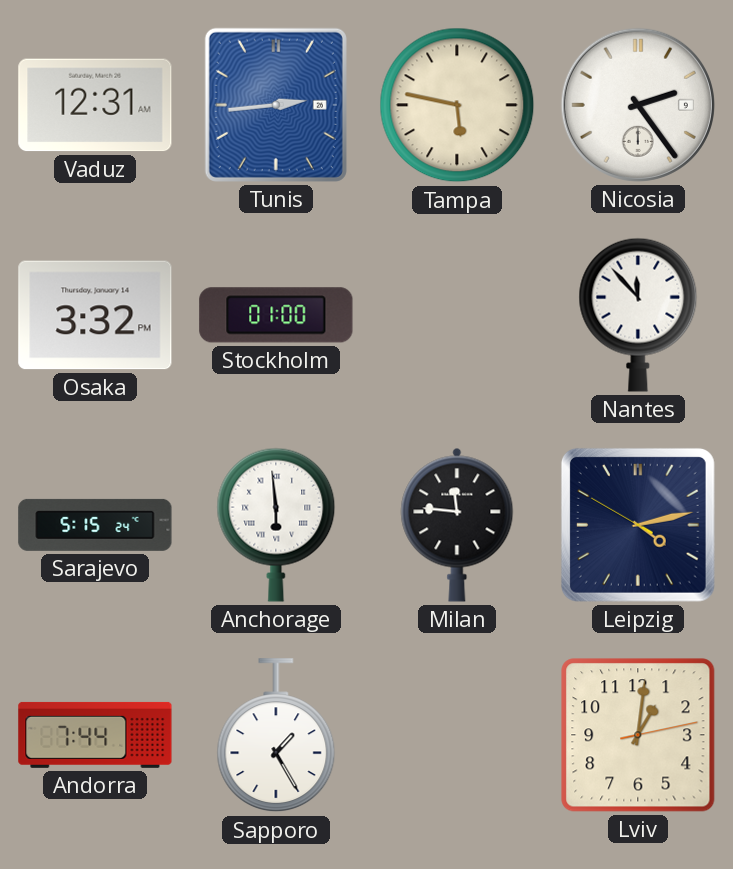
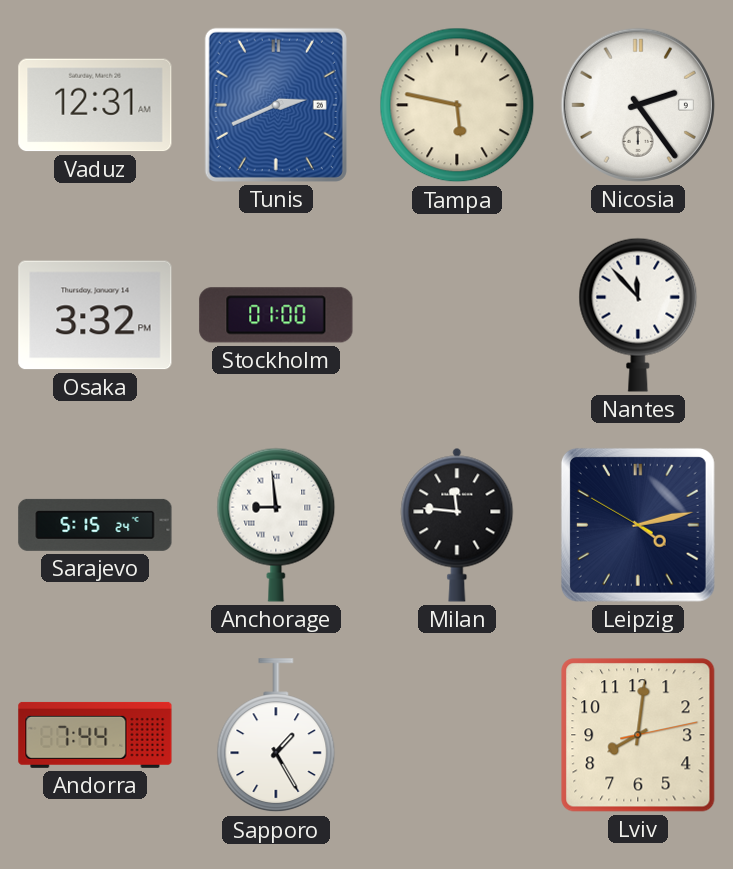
Tunis: 2:44 -> 2:41 (276, 105)
Anchorage: 5:59 -> 8:59 (276, 525)
Lviv: 1:01 -> 8:01 (638, 735)
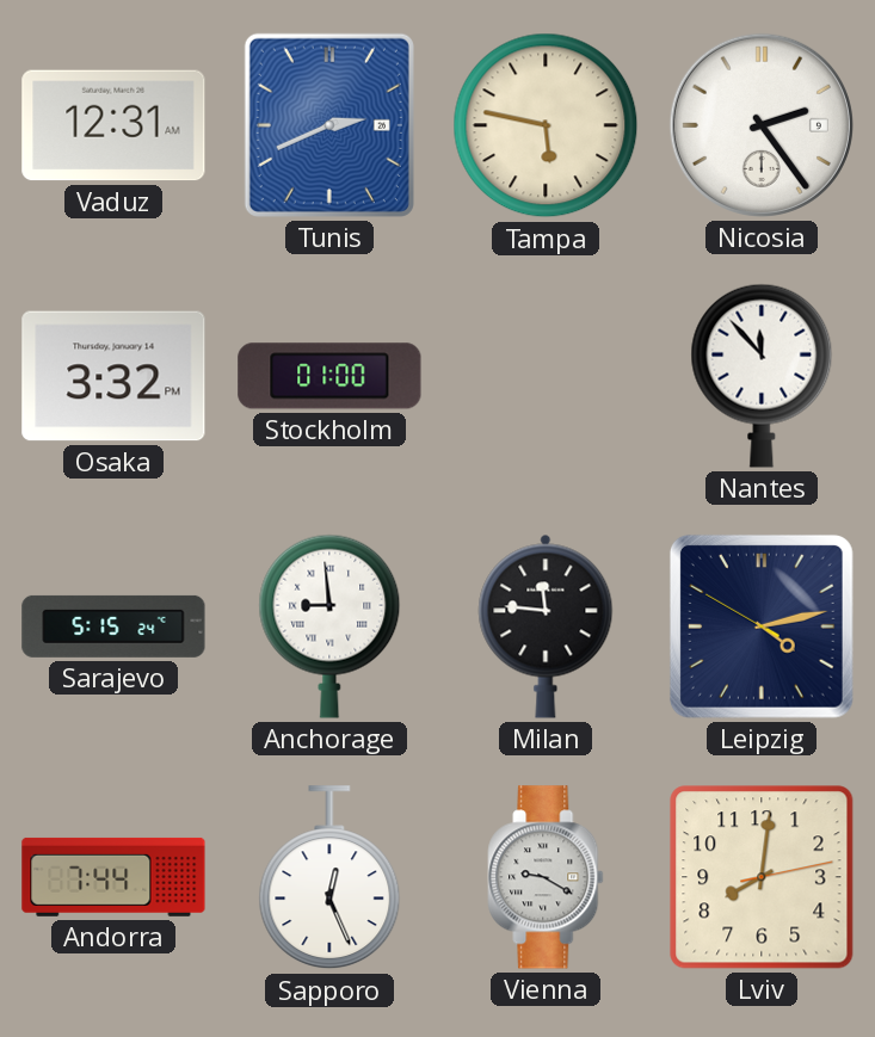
Sapporo: 1:25 -> 12:26 (329, 878)
Vienna: none -> 9:20 (546, 877)
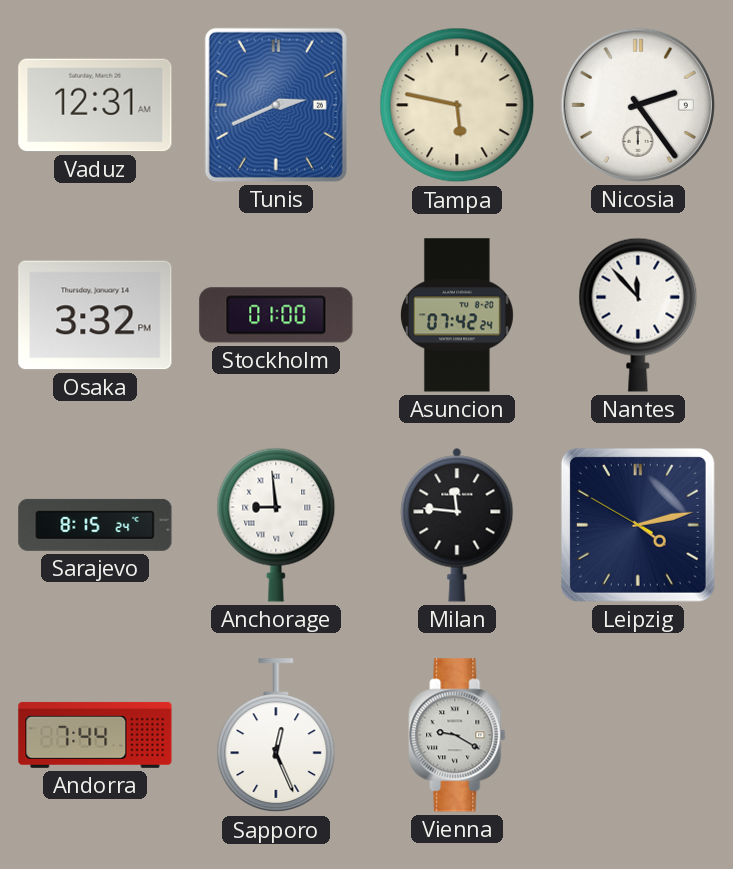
Asuncion: none -> 07:42 (457, 315)
Sarajevo: 5:15 -> 8:15 (95, 525)
Lviv: 8:01 -> none (762, 877)
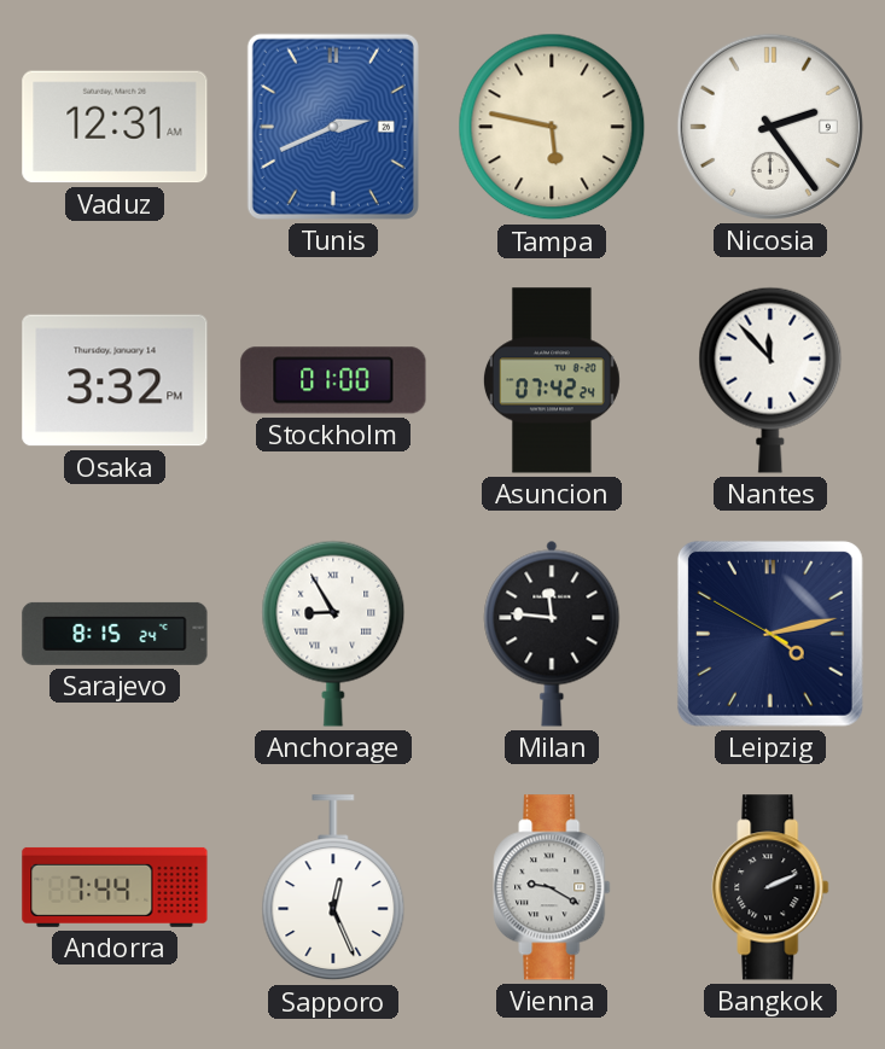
Anchorage: 8:59 -> 8:55 (333, 634)
Bangkok: none -> 2:11 (770, 887)
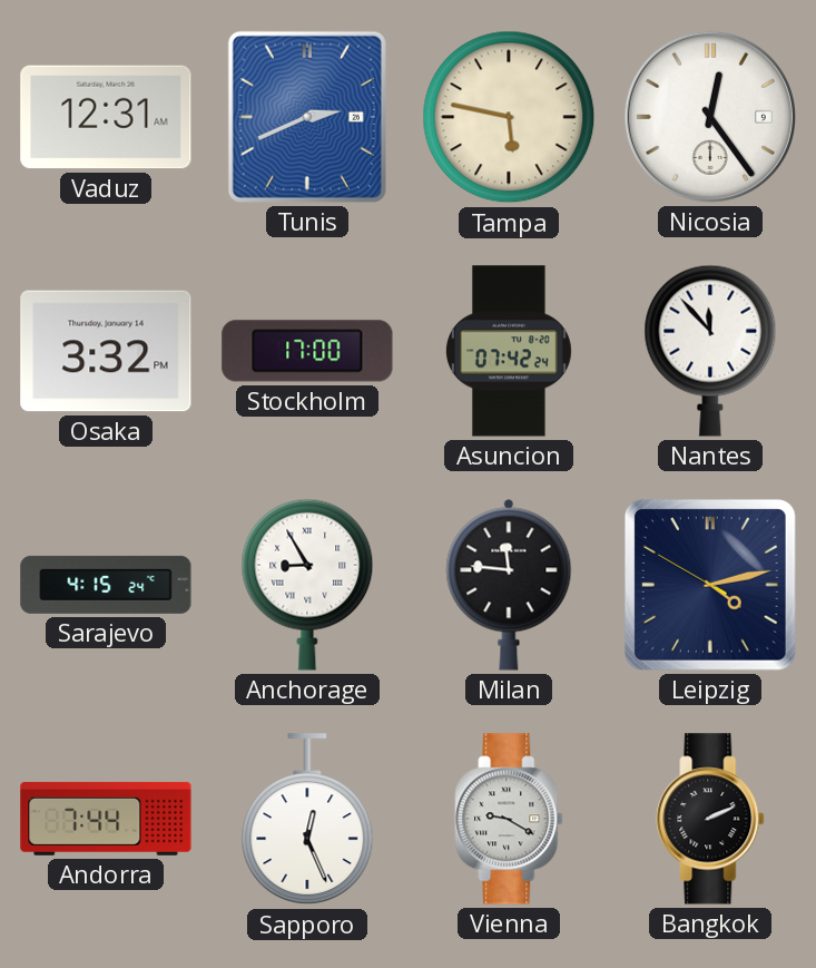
Nicosia: 2:24 -> 12:24 (710, 117)
Stockholm: 01:00 -> 17:00 (307, 351)
Sarajevo: 8:15 -> 4:15 (106, 585)
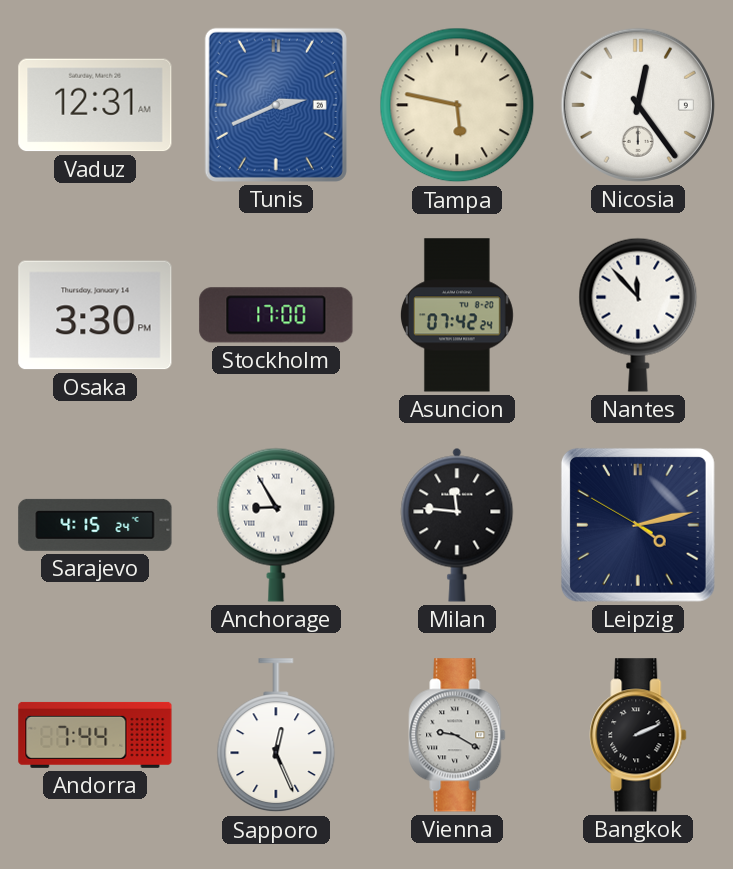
Osaka: 3:32 -> 3:30 (95, 315)
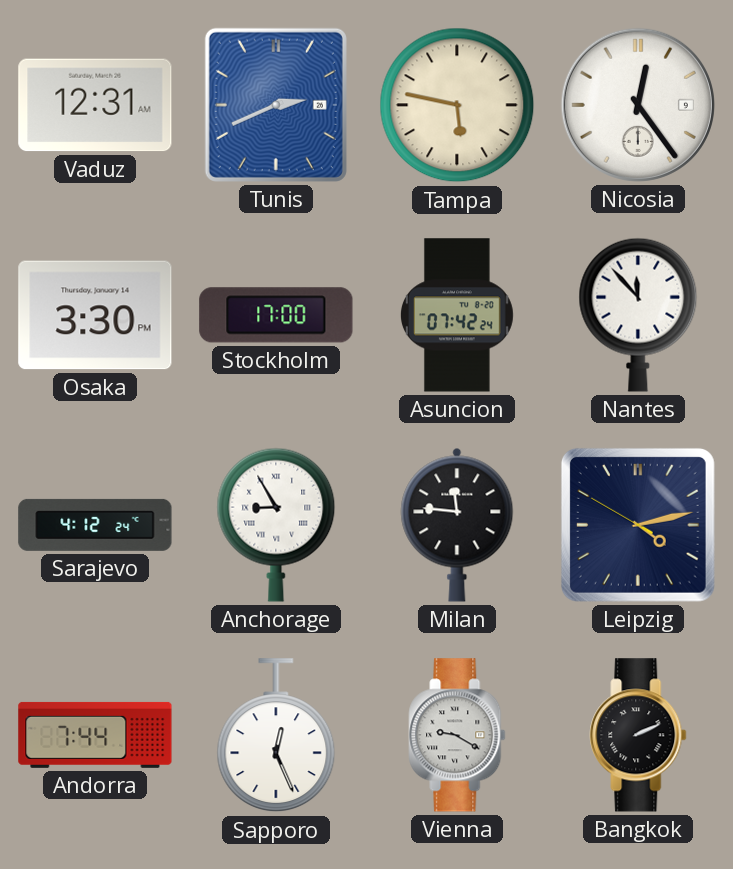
Sarajevo: 4:15 -> 4:12 (95, 525)
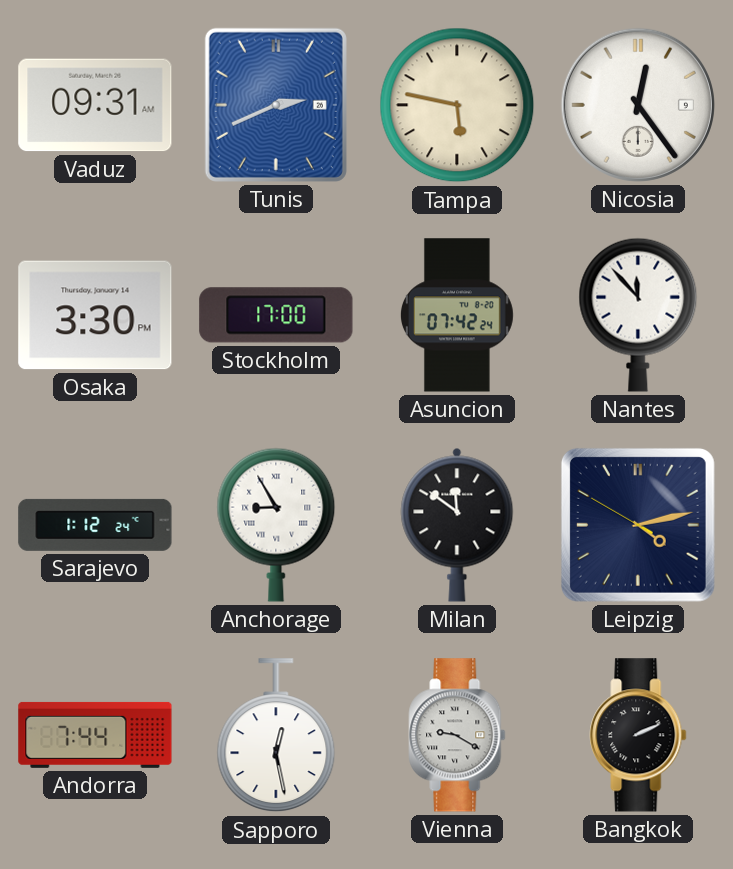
Vaduz: 12:31 -> 09:31 (95, 105)
Sarajevo: 4:12 -> 1:12 (95, 525)
Milan: 11:46 -> 11:51 (457, 525)
Sapporo: 12:26 -> 12:28 (276, 736)
